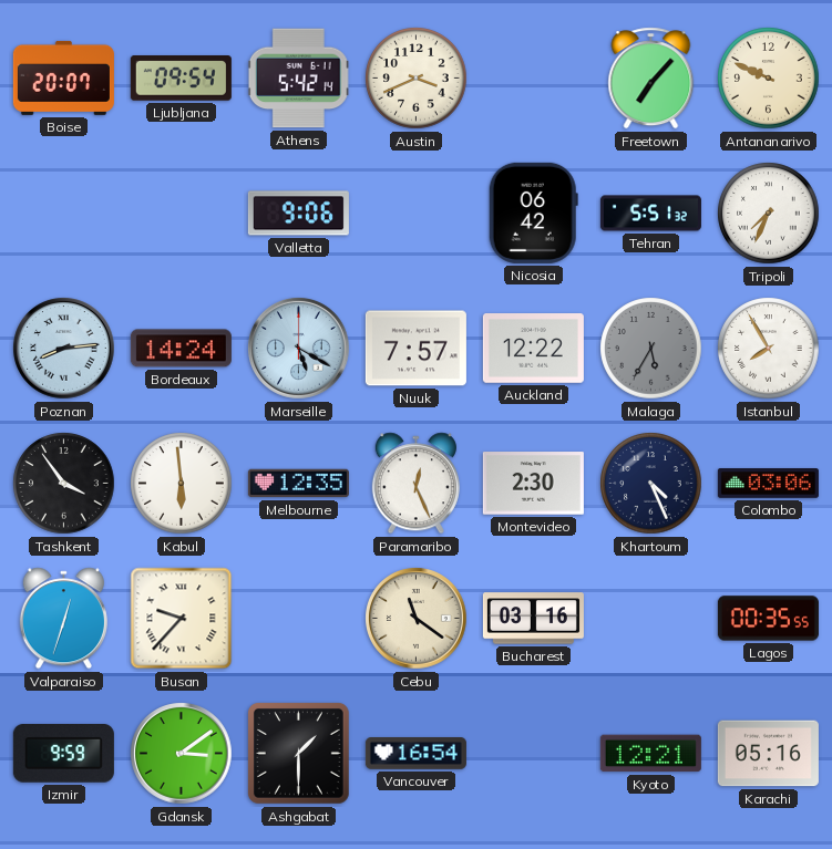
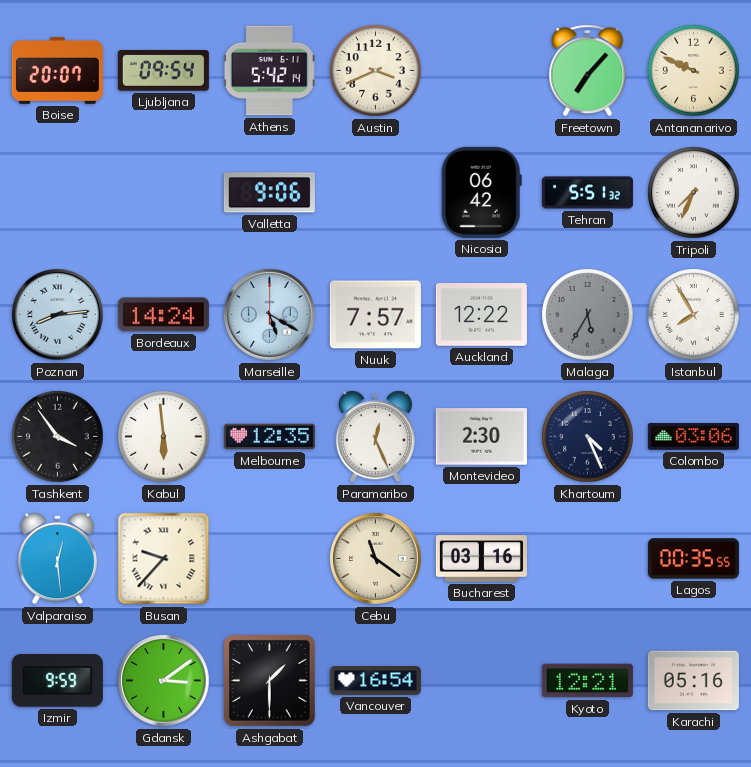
Valparaiso: 12:33 -> 12:29 (57, 559)
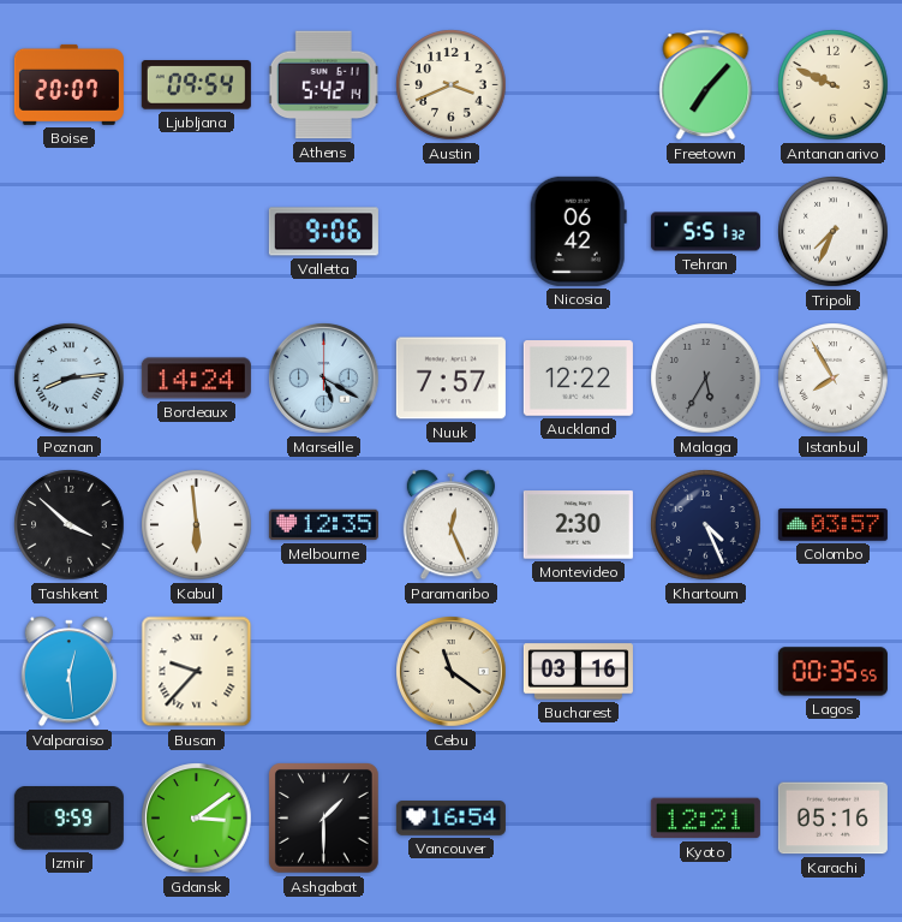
Tashkent: 3:54 -> 3:52 (70, 525)
Colombo: 03:06 -> 03:57 (832, 525)
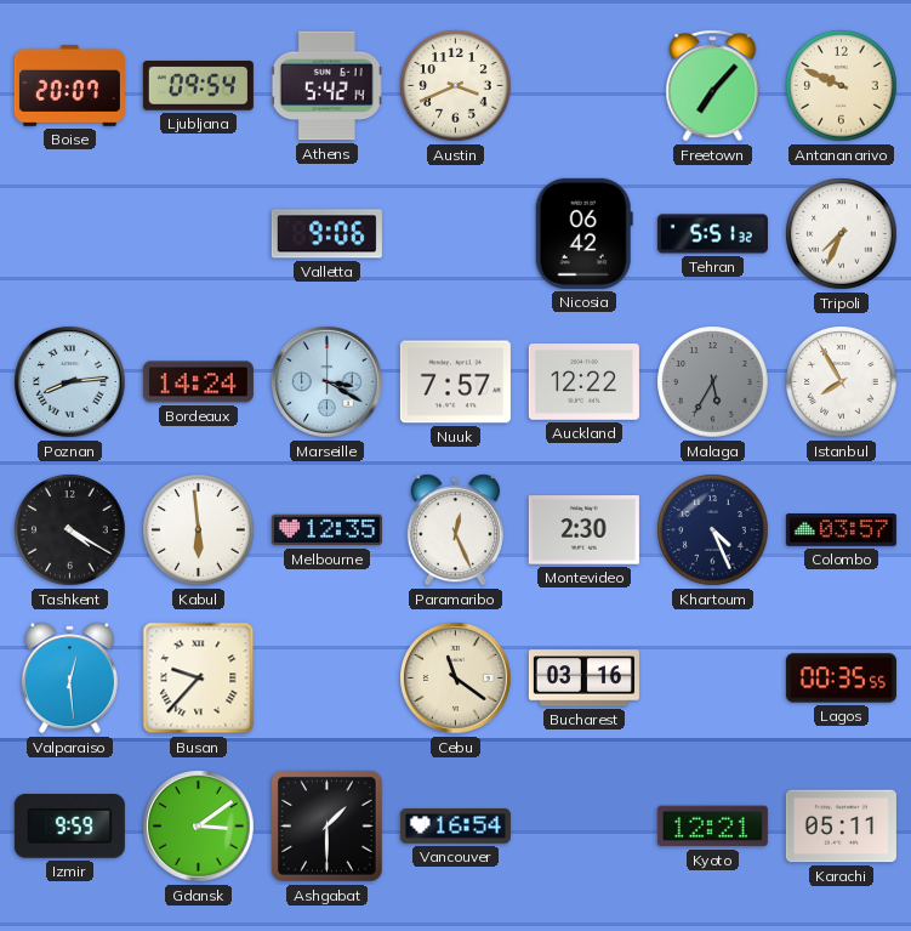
Marseille: 5:20 -> 3:20 (328, 382)
Tashkent: 3:52 -> 4:20 (70, 530)
Karachi: 05:16 -> 05:11 (841, 827)
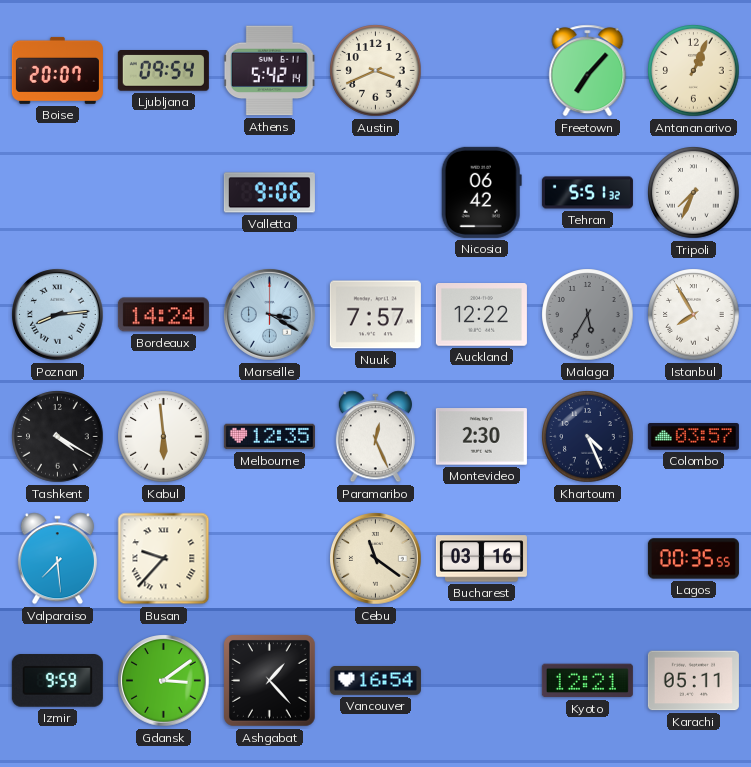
Antananarivo: 9:49 -> 1:04 (694, 71)
Valparaiso: 12:29 -> 7:29 (57, 559)
Ashgabat: 1:30 -> 1:23 (269, 680)
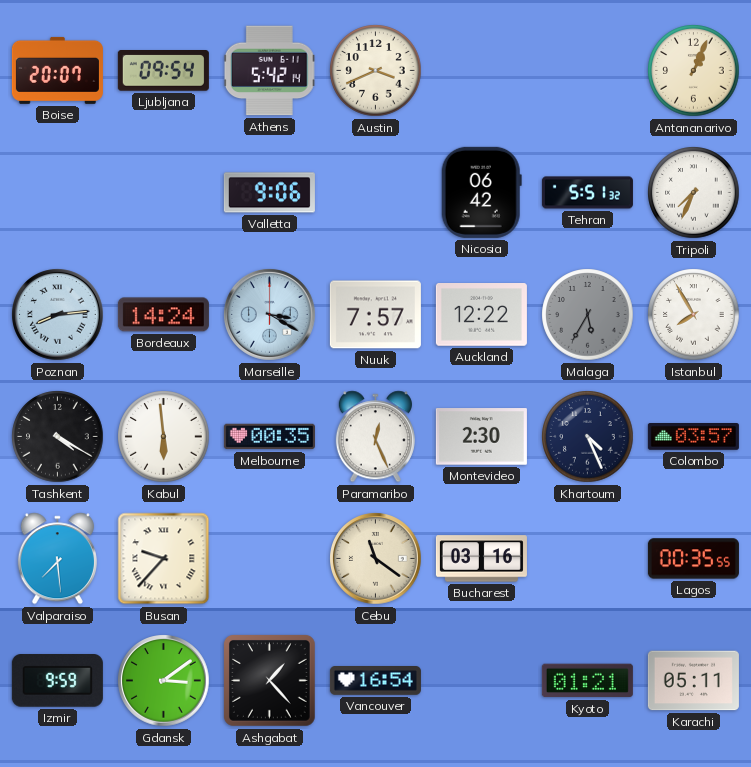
Freetown: 7:07 -> none (588, 71)
Melbourne: 12:35 -> 00:35 (269, 437)
Kyoto: 12:21 -> 01:21 (587, 681)
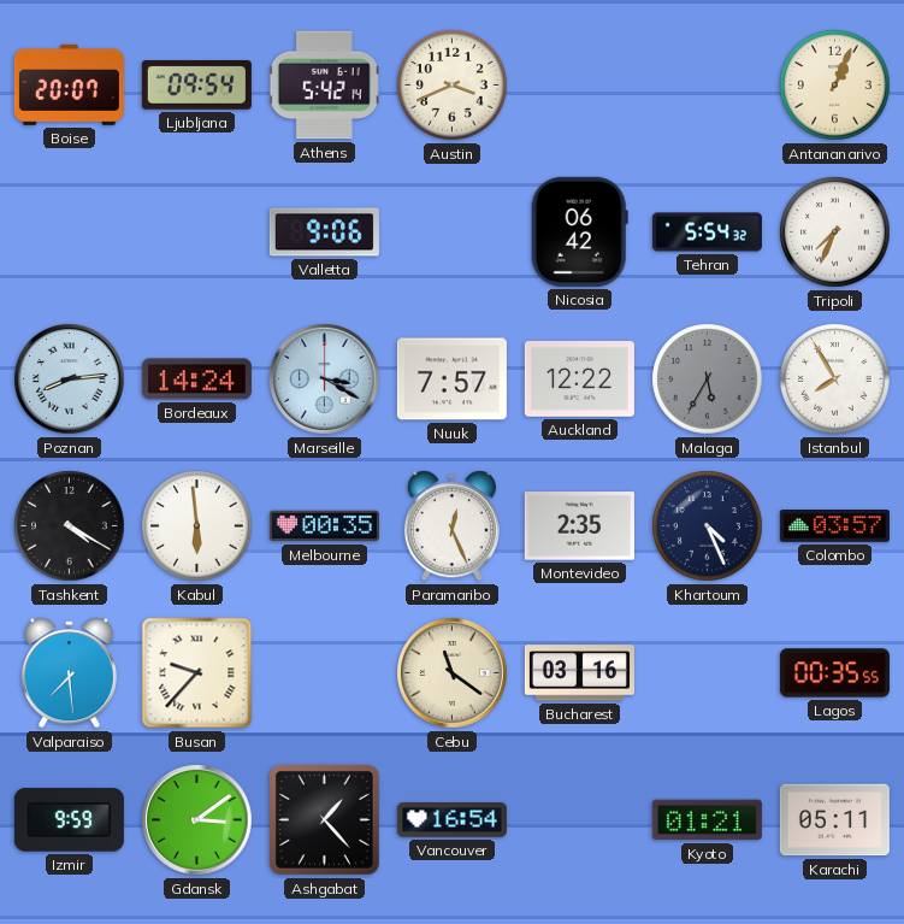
Tehran: 5:51 -> 5:54 (707, 233)
Montevideo: 2:30 -> 2:35 (579, 526)
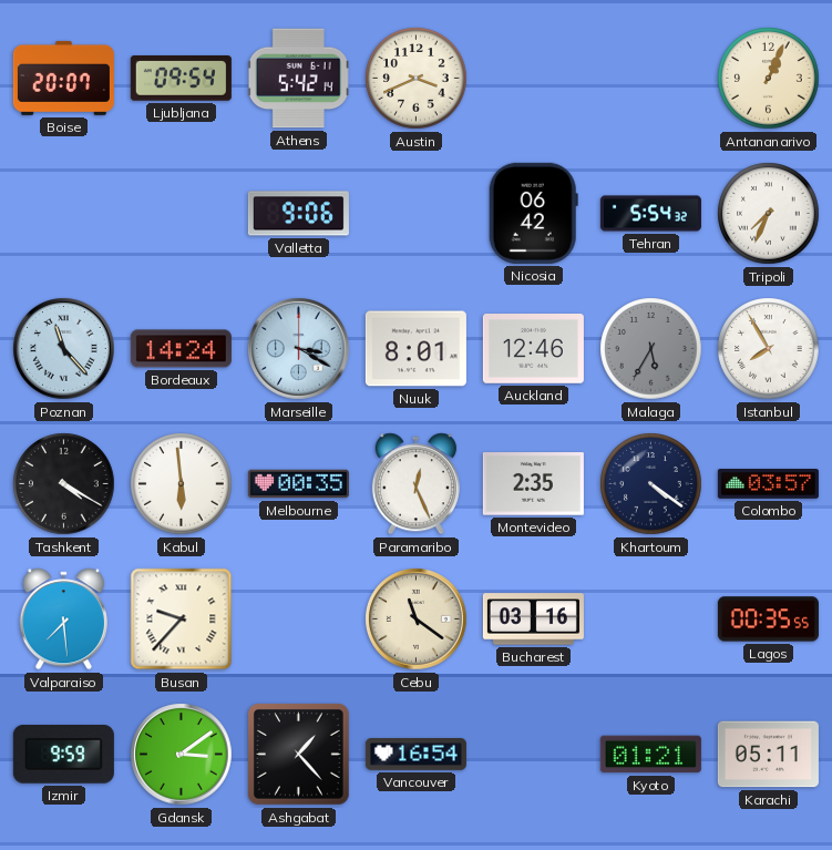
Poznan: 8:14 -> 11:23 (64, 349)
Nuuk: 7:57 -> 8:01 (415, 349)
Auckland: 12:22 -> 12:46 (533, 349)
Khartoum: 4:26 -> 4:21 (651, 484)
